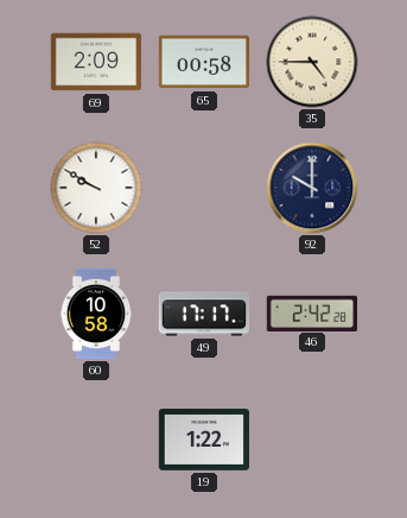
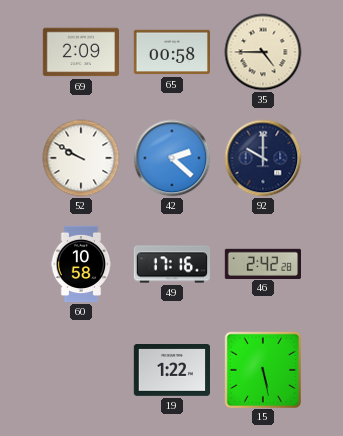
42: none -> 2:22 (172, 158)
49: 17:17 -> 17:16 (171, 264)
15: none -> 5:28 (262, 369)
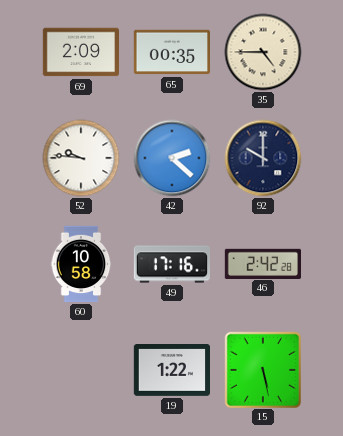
65: 00:58 -> 00:35 (171, 52)
52: 9:50 -> 9:46 (81, 158)
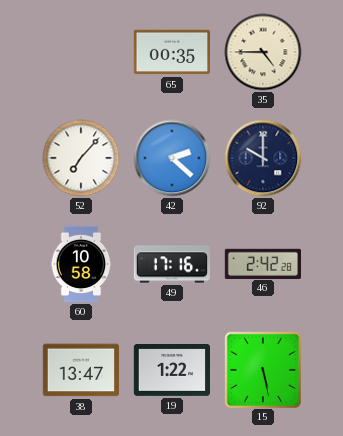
69: 2:09 -> none (80, 52)
52: 9:46 -> 7:07 (81, 158)
38: none -> 13:47 (80, 370)
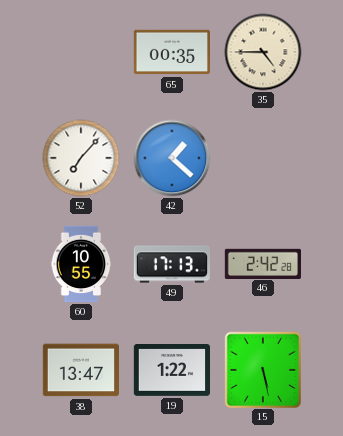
42: 2:22 -> 1:22 (172, 158)
92: 10:00 -> none (263, 158)
60: 10:58 -> 10:55 (81, 264)
49: 17:16 -> 17:13 (171, 264)
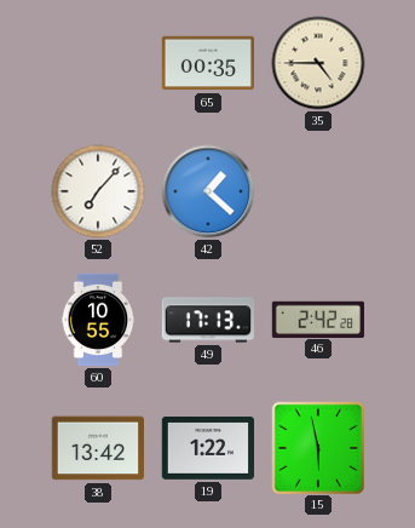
38: 13:47 -> 13:42 (97, 448)
15: 5:28 -> 5:58 (317, 447)
